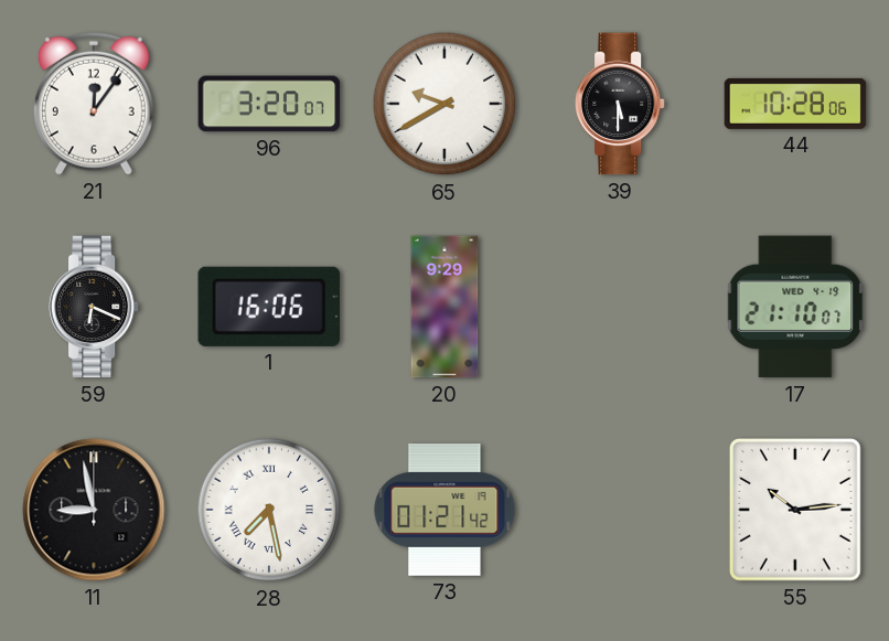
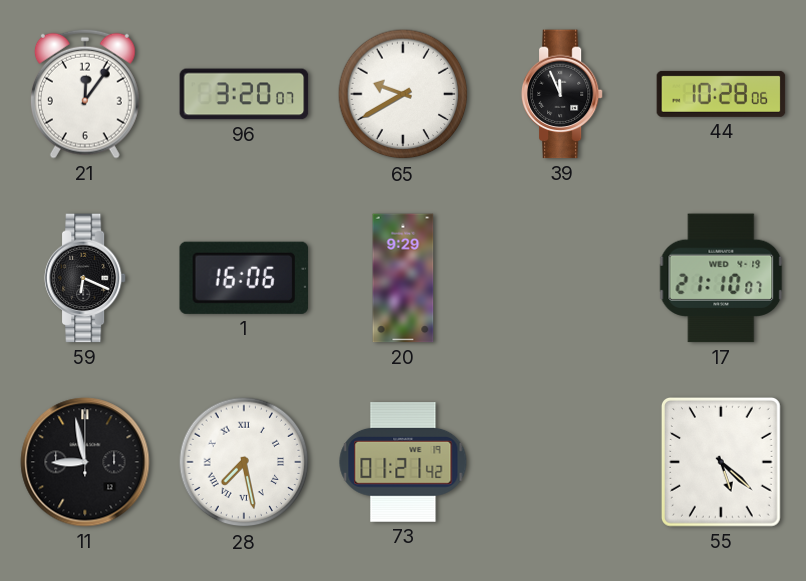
39: 5:30 -> 11:56 (562, 94)
55: 10:14 -> 5:22 (721, 463)
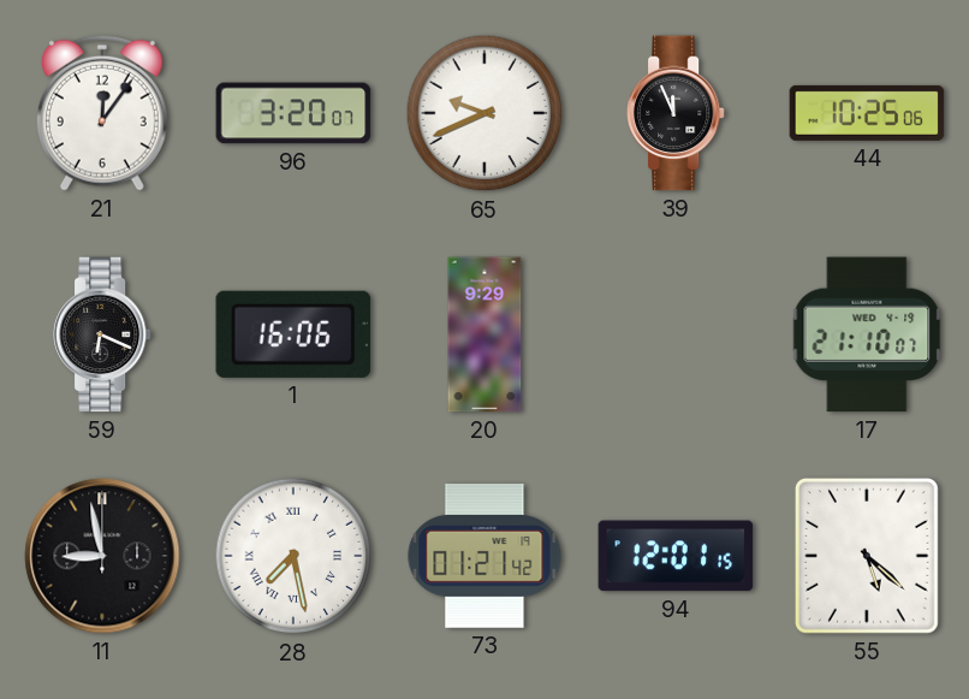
65: 9:40 -> 9:41 (485, 113)
44: 10:28 -> 10:25 (867, 113)
94: none -> 12:01 (676, 556)
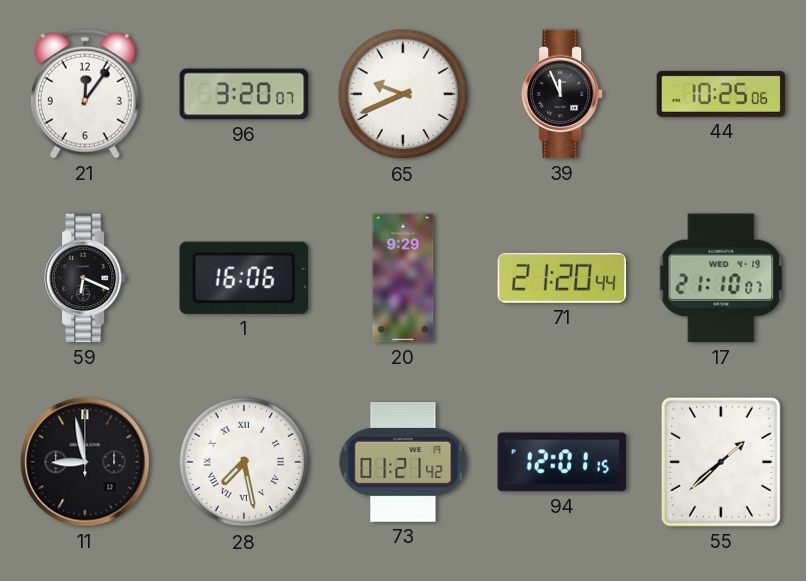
71: none -> 21:20 (562, 278)
55: 5:22 -> 1:38 (721, 463)
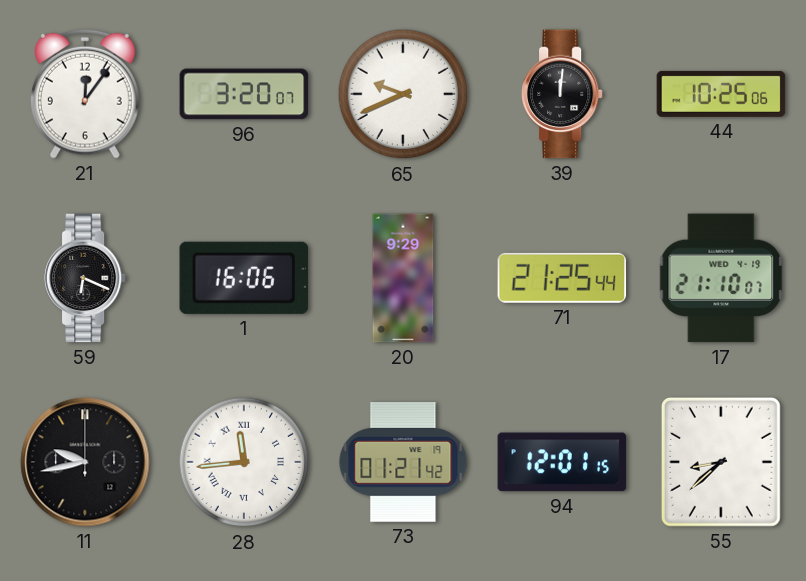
39: 11:56 -> 12:01 (562, 94)
71: 21:20 -> 21:25 (562, 278)
11: 8:58 -> 9:43 (85, 462)
28: 7:28 -> 11:44 (244, 462)
55: 1:38 -> 8:38 (721, 463)
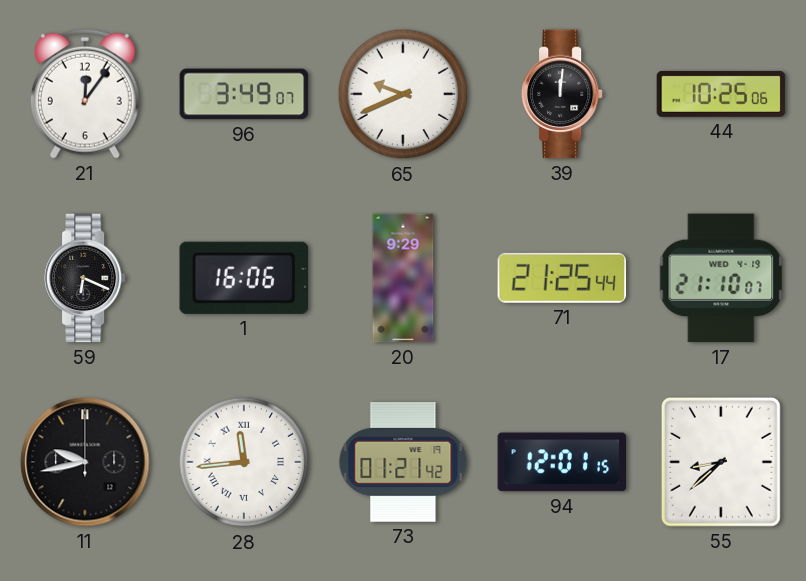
96: 3:20 -> 3:49 (244, 94)
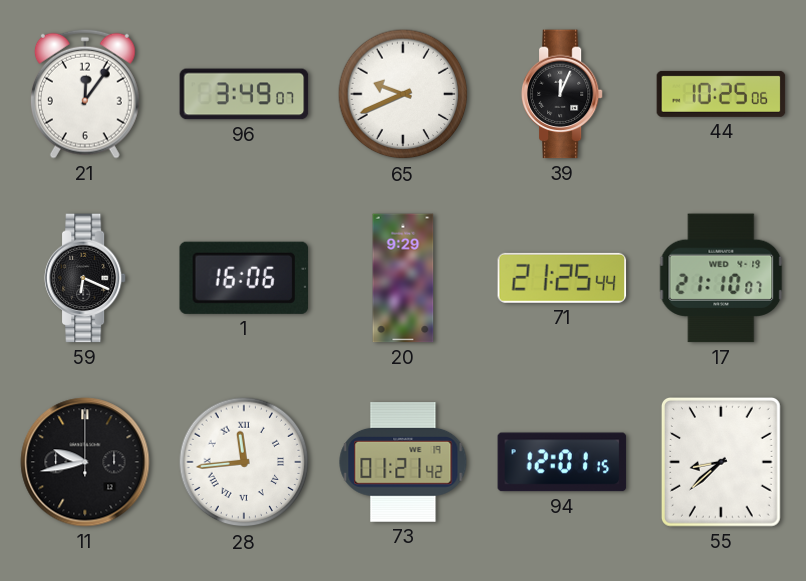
39: 12:01 -> 12:04 (562, 94)
